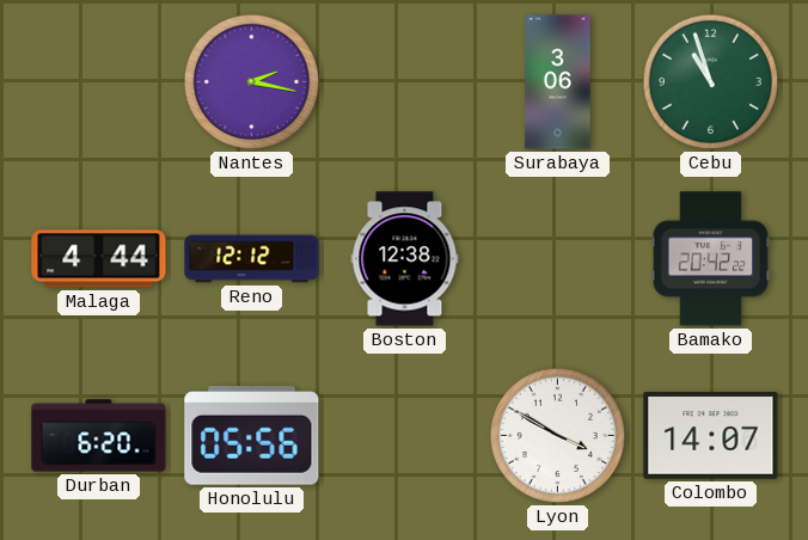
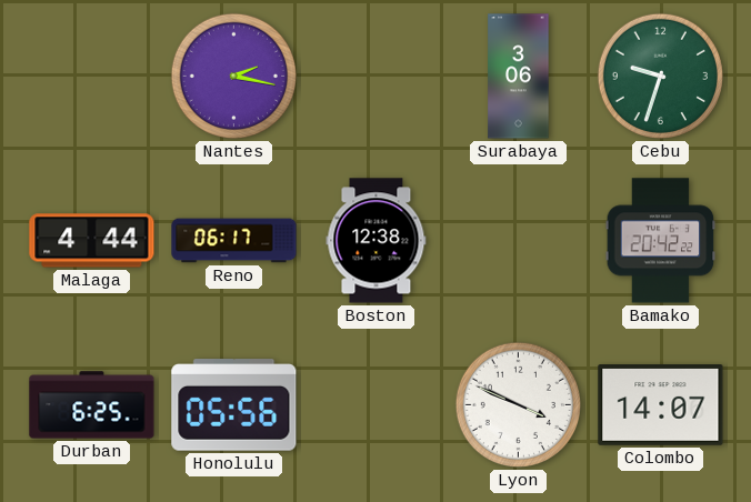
Cebu: 10:57 -> 9:33 (660, 76)
Reno: 12:12 -> 06:17 (234, 241)
Durban: 6:20 -> 6:25 (92, 405)
Lyon: 3:50 -> 3:49 (518, 404)
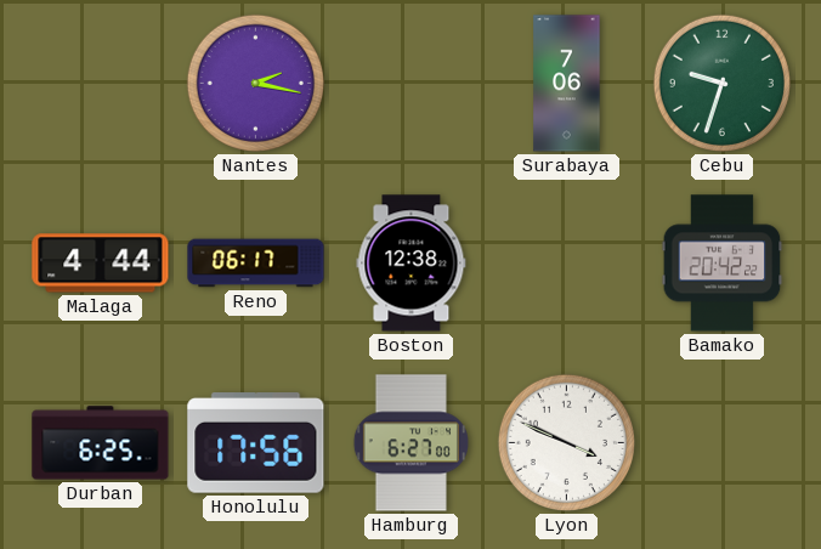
Surabaya: 3:06 -> 7:06 (567, 84)
Honolulu: 05:56 -> 17:56 (256, 443)
Hamburg: none -> 6:27 (410, 443)
Colombo: 14:07 -> none (661, 405)
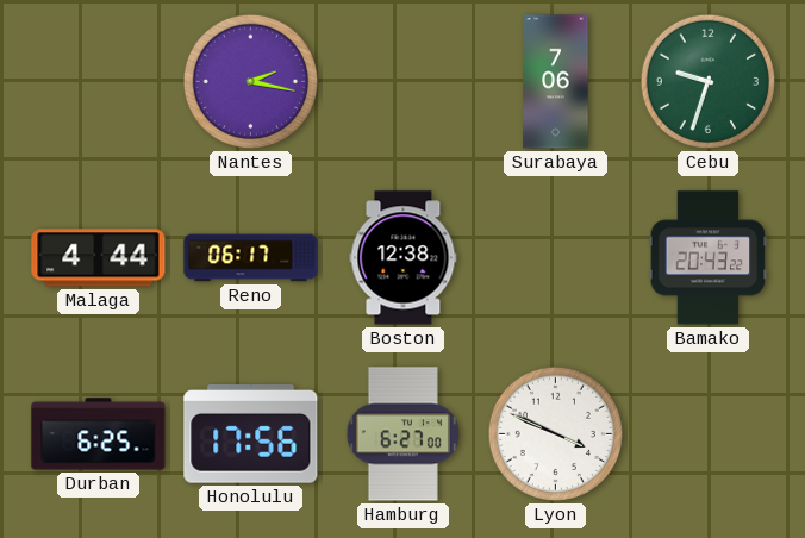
Bamako: 20:42 -> 20:43 (709, 258)
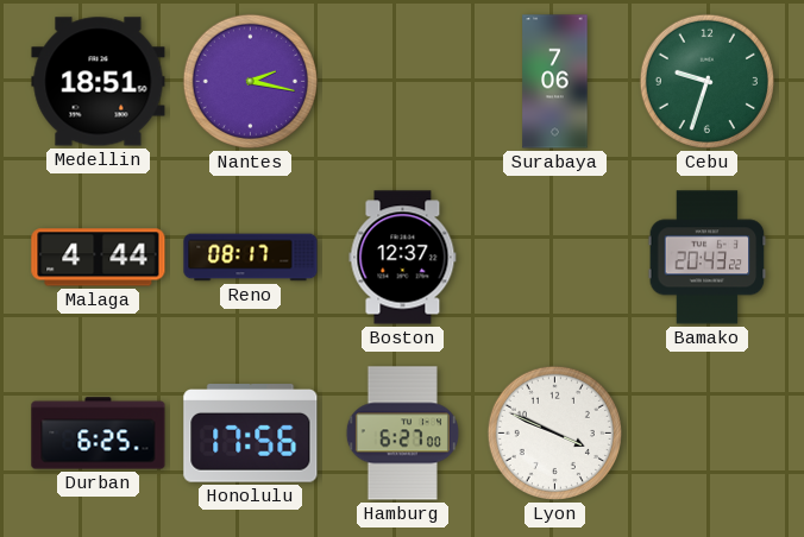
Medellin: none -> 18:51 (99, 82)
Reno: 06:17 -> 08:17 (251, 258)
Boston: 12:38 -> 12:37 (403, 258)
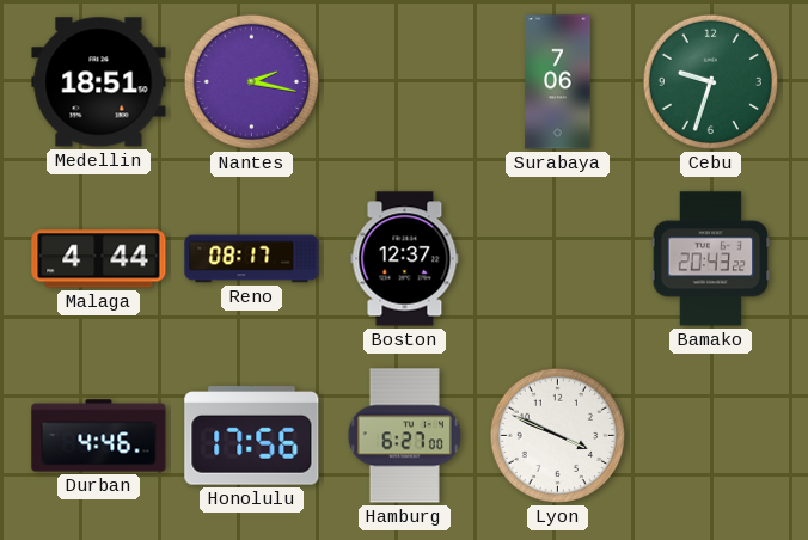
Durban: 6:25 -> 4:46 (99, 436)
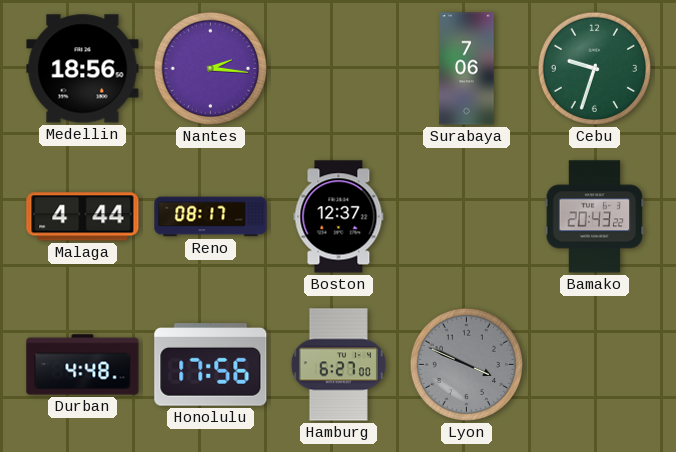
Medellin: 18:51 -> 18:56 (83, 69)
Nantes: 2:17 -> 2:16 (210, 68)
Durban: 4:46 -> 4:48 (83, 365)
Lyon dial: white -> grey (466, 364)
